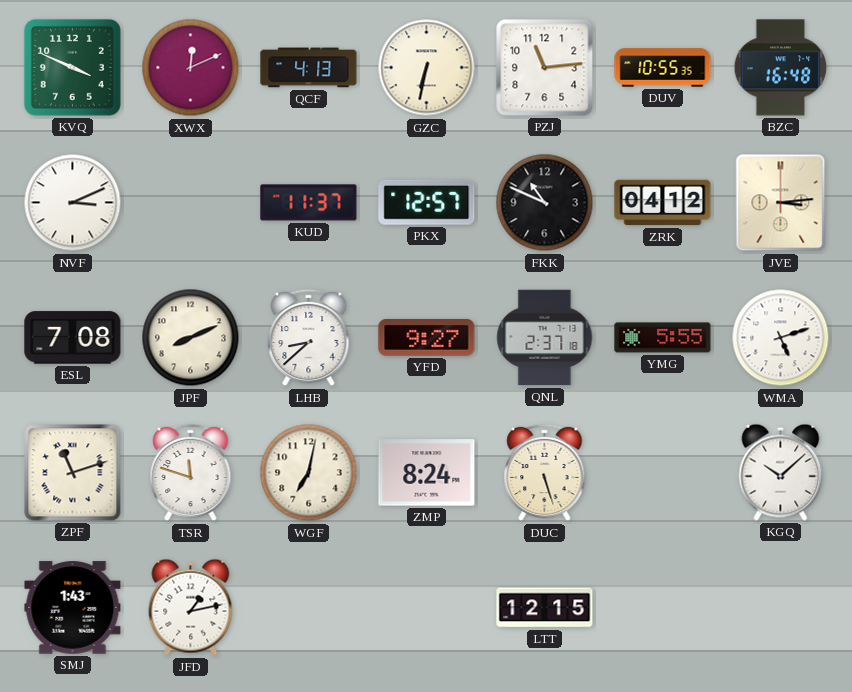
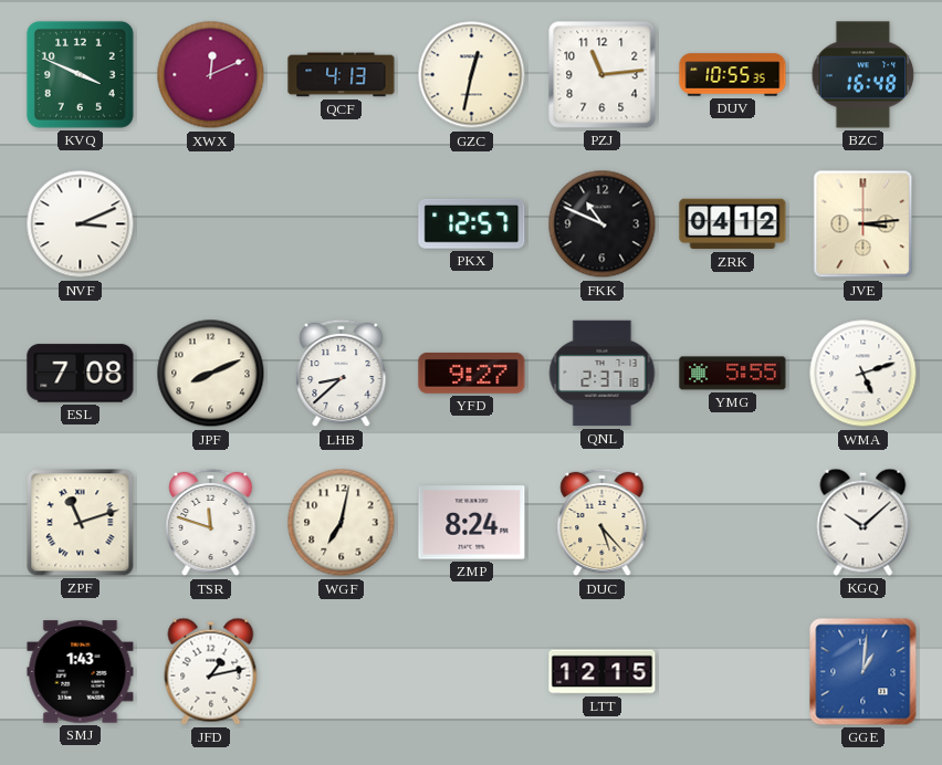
GZC: 6:32 -> 12:32 (472, 75)
KUD: 11:37 -> none (309, 203)
DUC: 5:27 -> 5:23 (603, 523)
GGE: none -> 1:01 (864, 672)
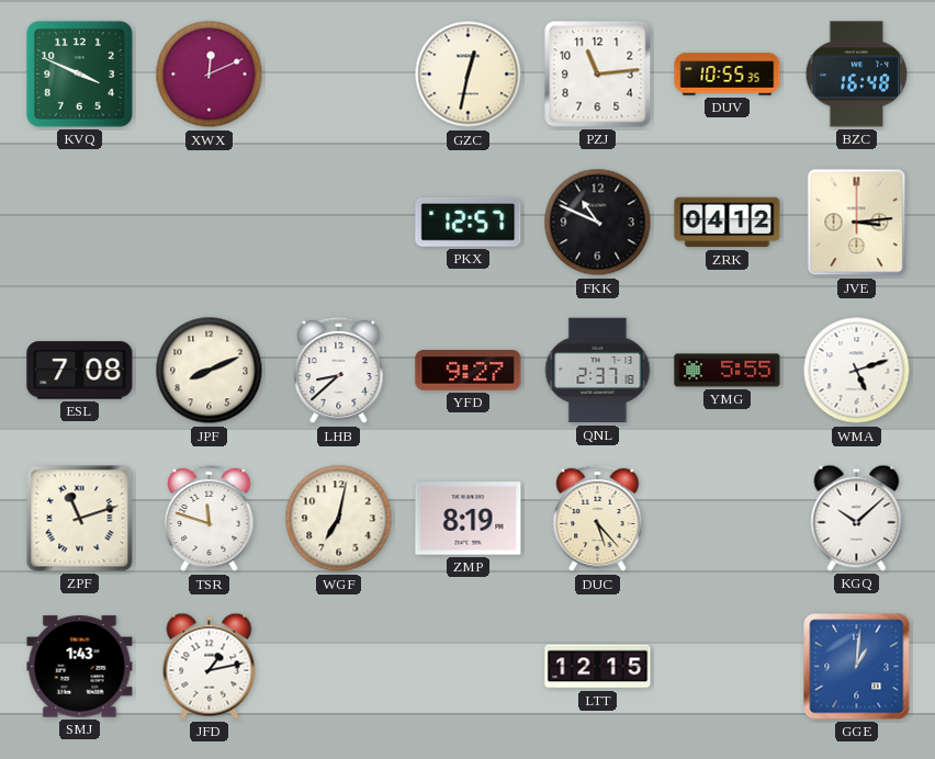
QCF: 4:13 -> none (342, 75)
NVF: 3:11 -> none (81, 224)
ZMP: 8:24 -> 8:19 (469, 519)
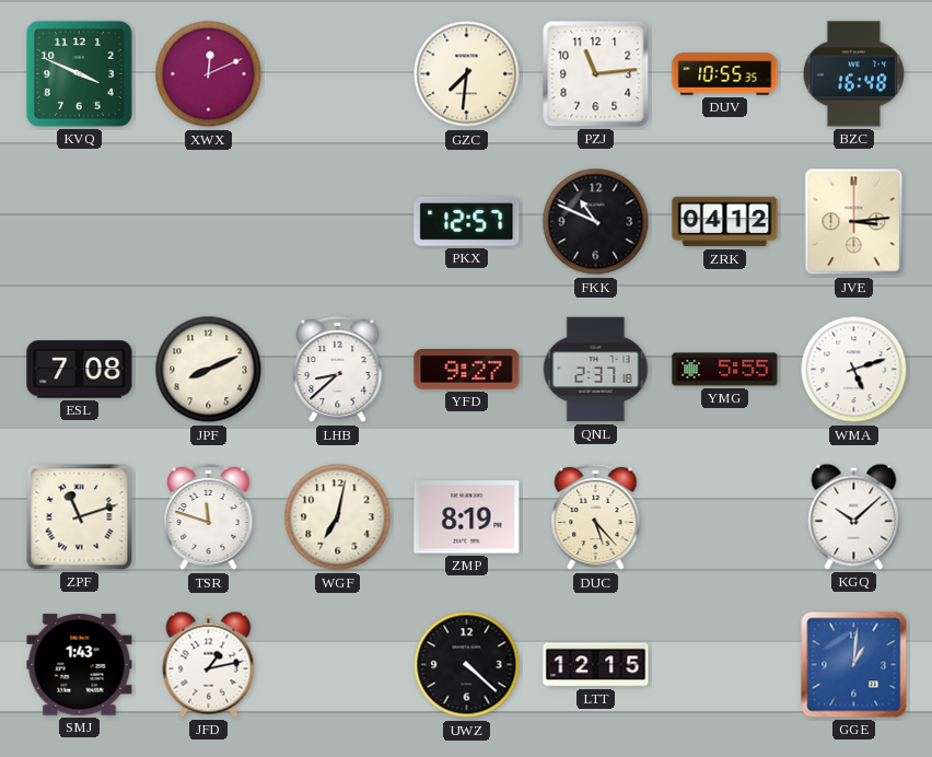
GZC: 12:32 -> 7:31 (467, 74)
UWZ: none -> 4:22 (467, 665)
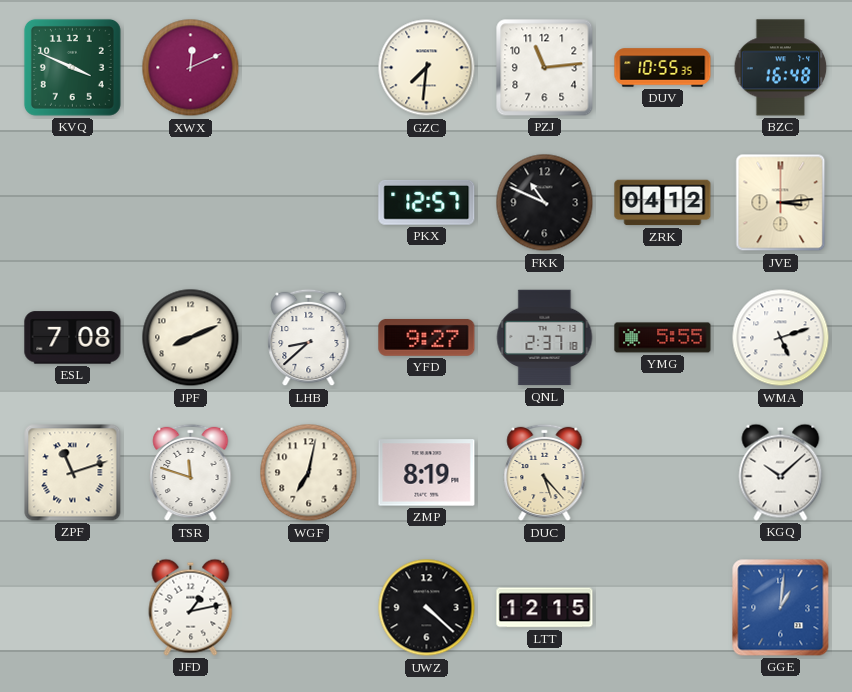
SMJ: 1:43 -> none (80, 665)
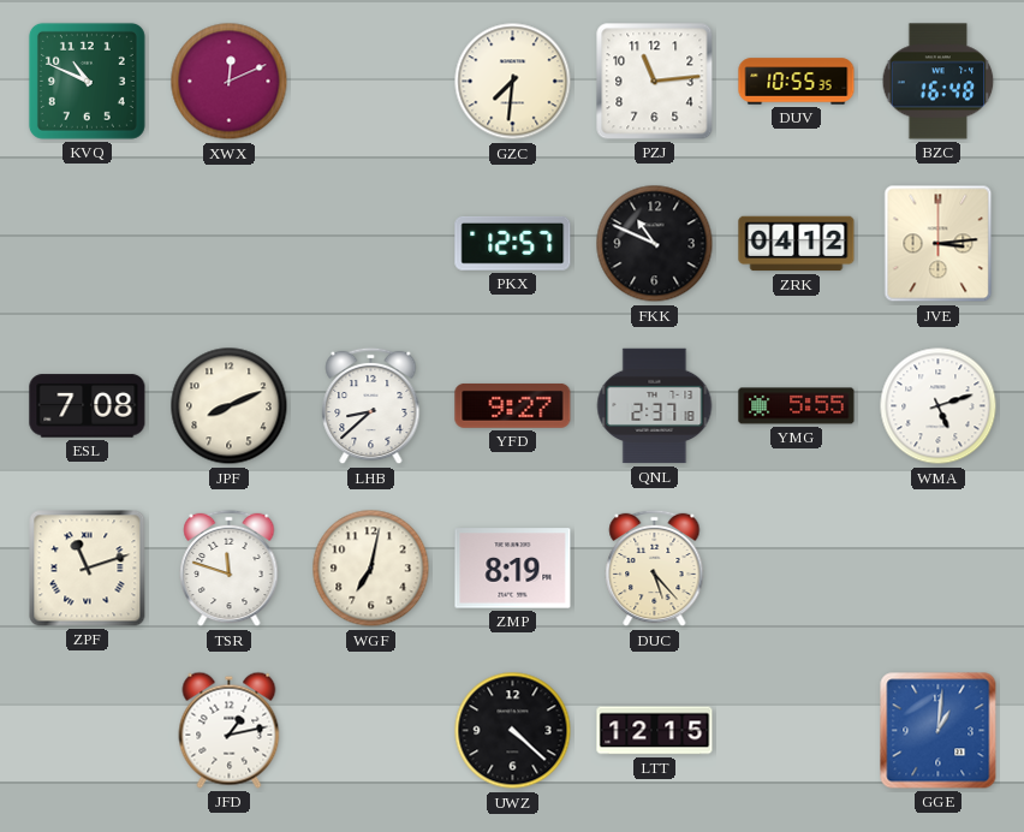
KVQ: 3:49 -> 10:49 (87, 81)
KGQ: 10:08 -> none (781, 472)
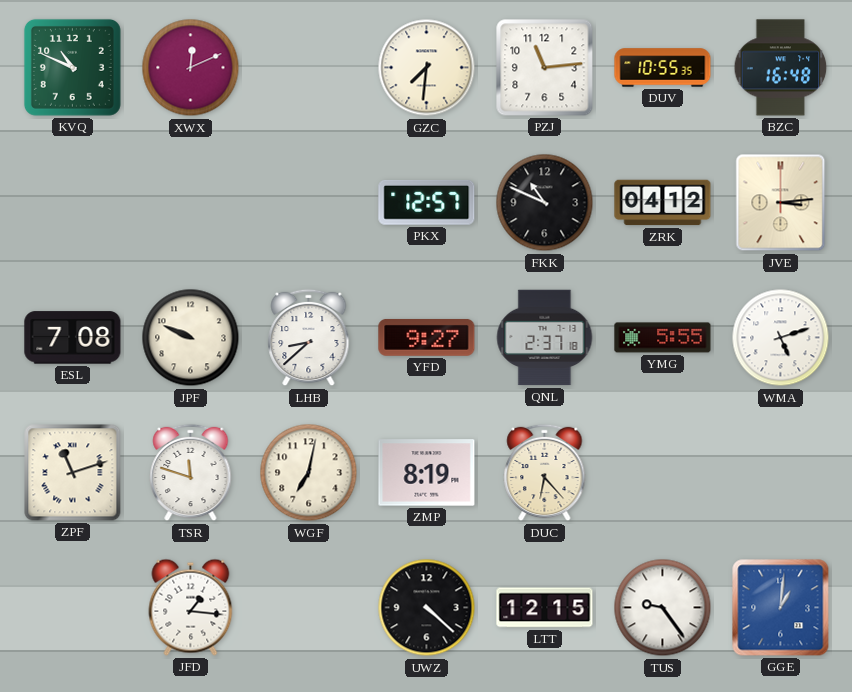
JPF: 8:11 -> 9:49 (191, 338)
DUC: 5:23 -> 6:23 (545, 473)
JFD: 1:13 -> 1:16 (191, 607)
TUS: none -> 9:24 (663, 608)
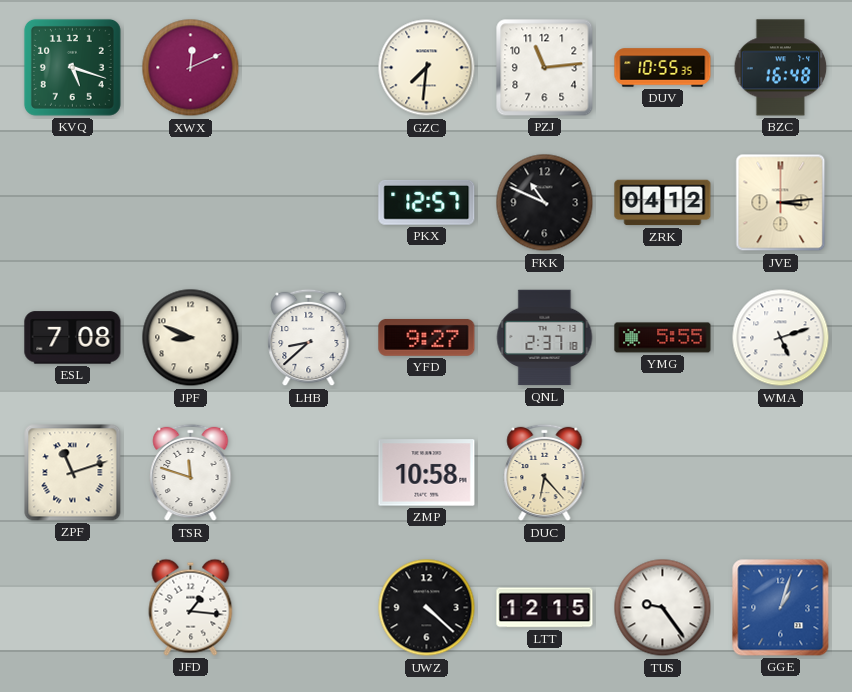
KVQ: 10:49 -> 5:18 (72, 67)
JPF: 9:49 -> 8:49 (191, 338)
WGF: 7:02 -> none (309, 473)
ZMP: 8:19 -> 10:58 (427, 473)
GGE: 1:01 -> 1:03 (781, 608)
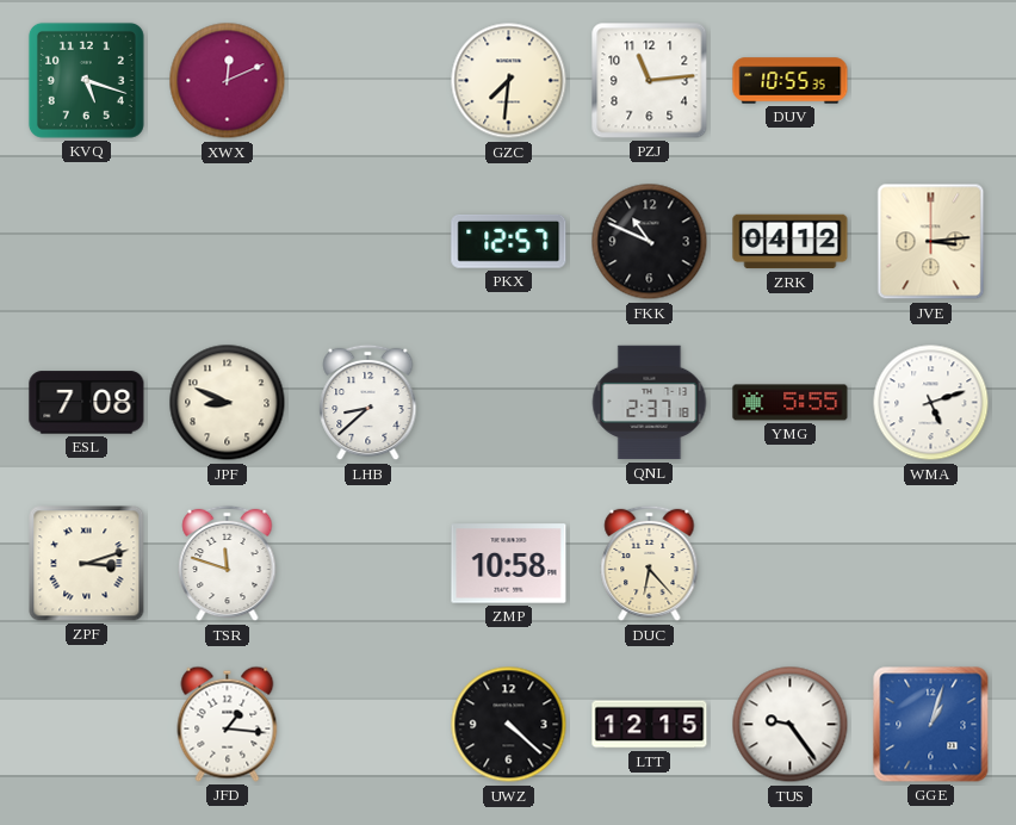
BZC: 16:48 -> none (781, 68)
YFD: 9:27 -> none (427, 337)
ZPF: 11:12 -> 3:12 (87, 564)
